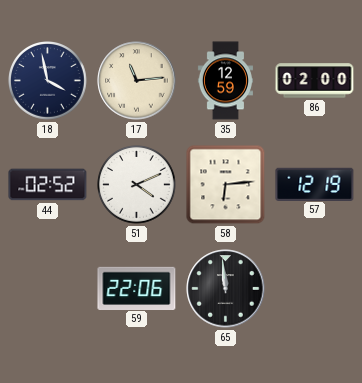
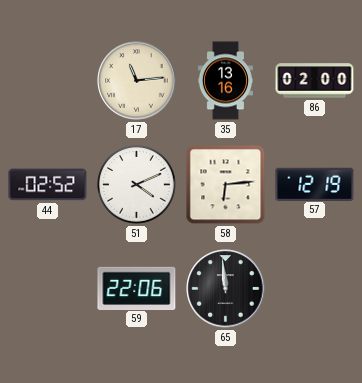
18: 3:58 -> none (48, 81)
35: 12:59 -> 13:16 (225, 81)
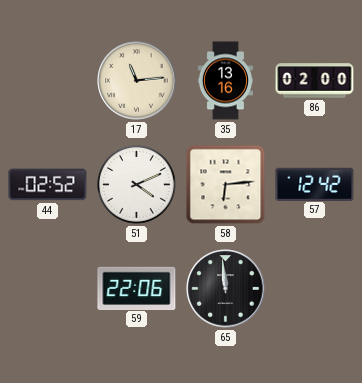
57: 12:19 -> 12:42 (315, 184)
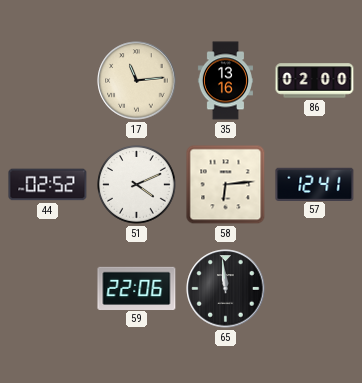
57: 12:42 -> 12:41 (315, 184)
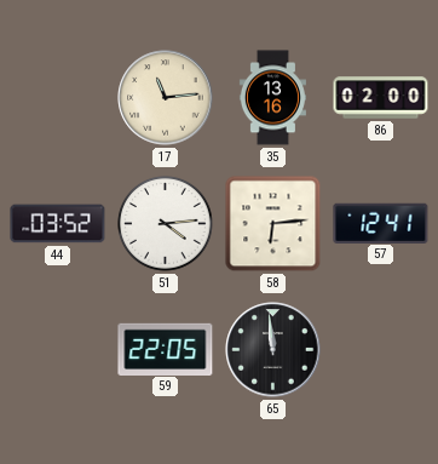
44: 02:52 -> 03:52 (58, 224)
51: 4:11 -> 4:14 (166, 224)
59: 22:06 -> 22:05 (166, 349)
